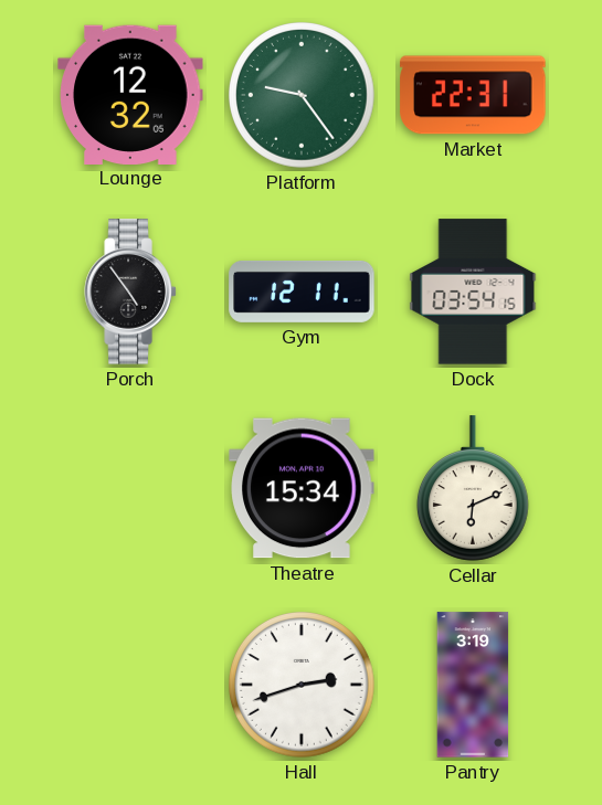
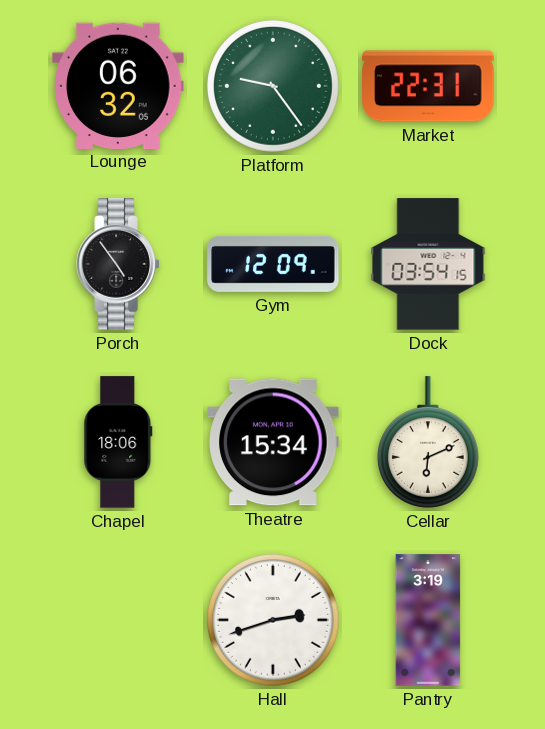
Lounge: 12:32 -> 06:32 (118, 85)
Gym: 12:11 -> 12:09 (273, 264)
Chapel: none -> 18:06 (118, 442)
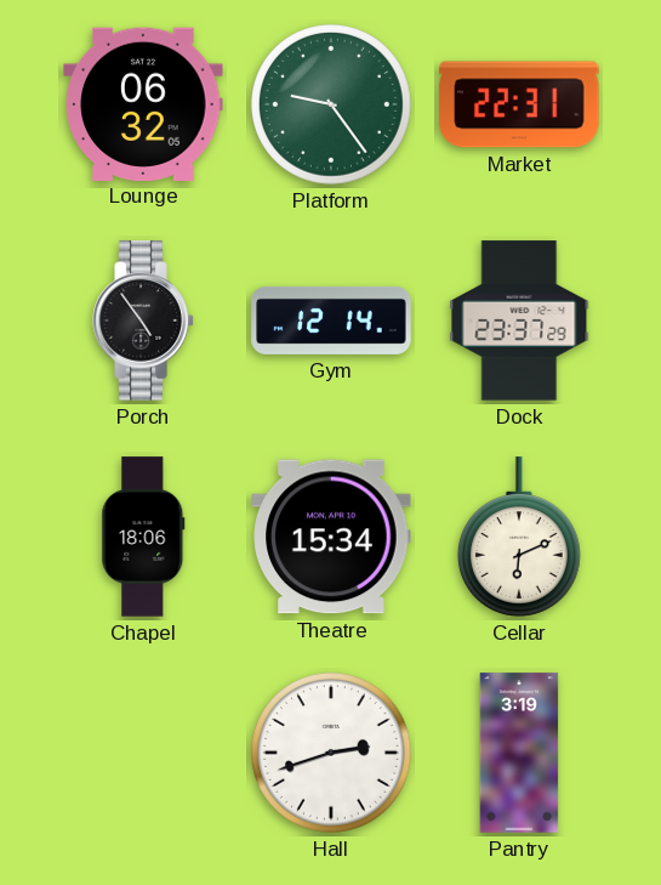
Gym: 12:09 -> 12:14 (331, 320)
Dock: 03:54 -> 23:37 (519, 320)
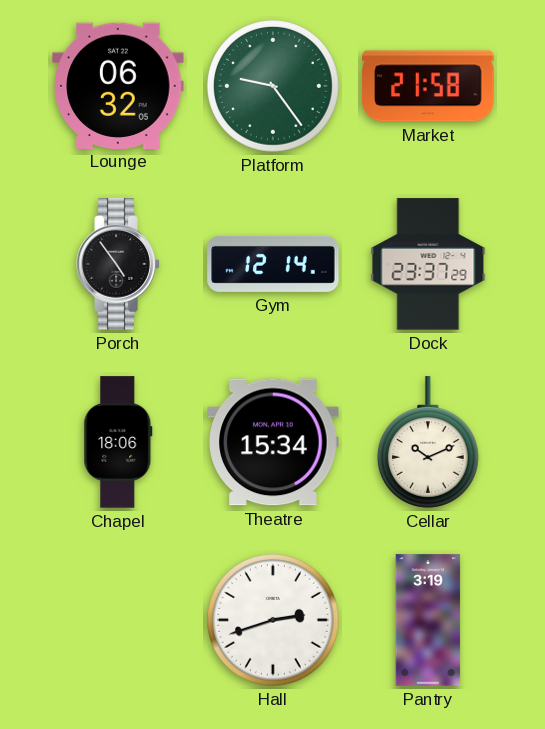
Market: 22:31 -> 21:58 (428, 86)
Cellar: 6:11 -> 10:11 (428, 442)
